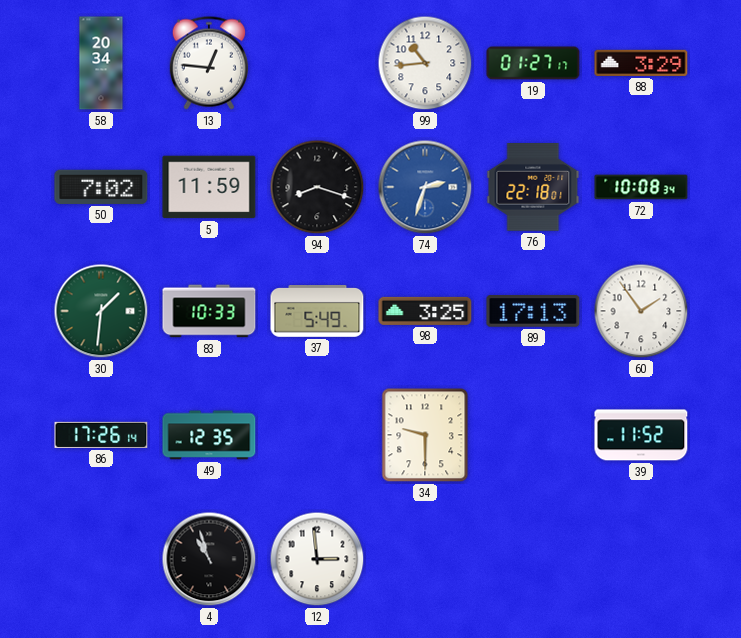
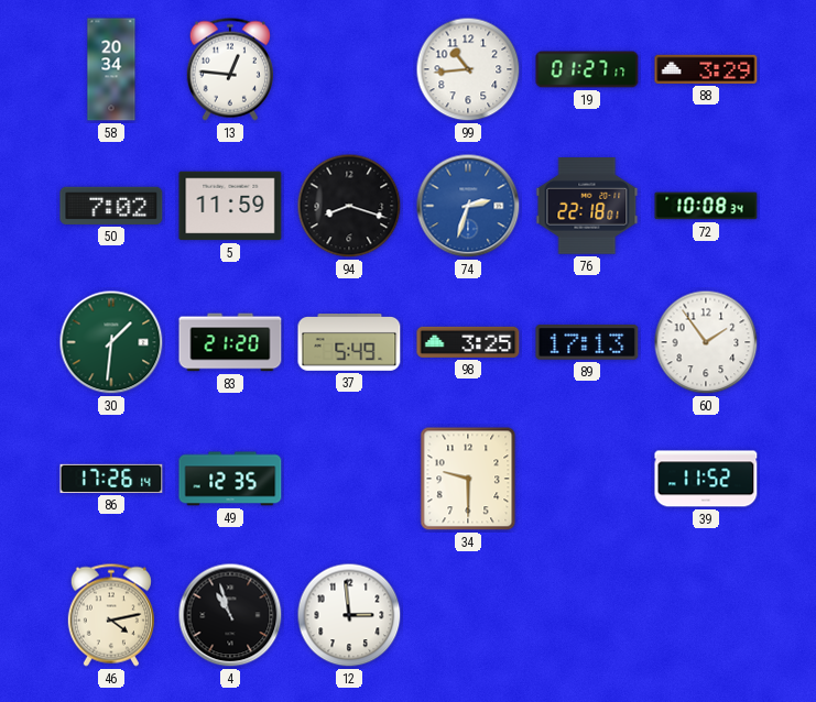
83: 10:33 -> 21:20 (230, 342)
46: none -> 4:13 (111, 615)
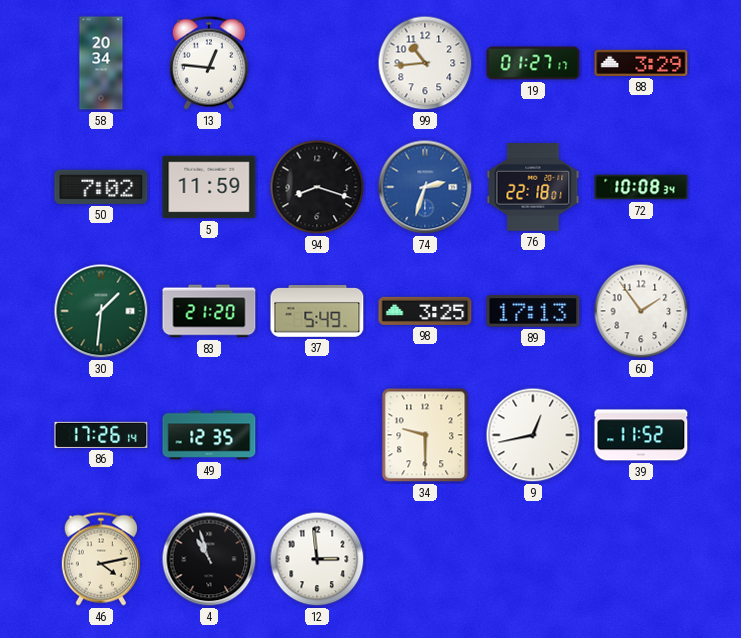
9: none -> 12:43 (533, 435)
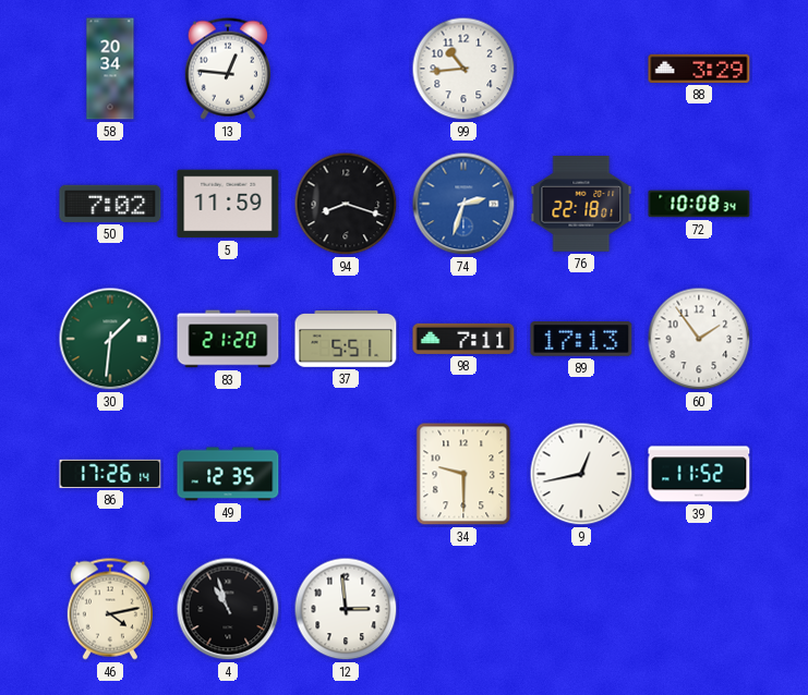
19: 01:27 -> none (533, 63)
37: 5:49 -> 5:51 (346, 340)
98: 3:25 -> 7:11 (463, 339)
